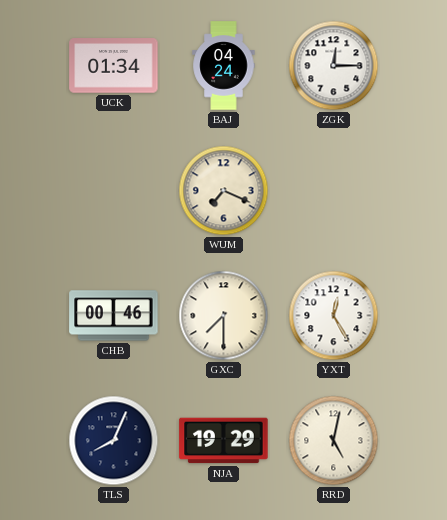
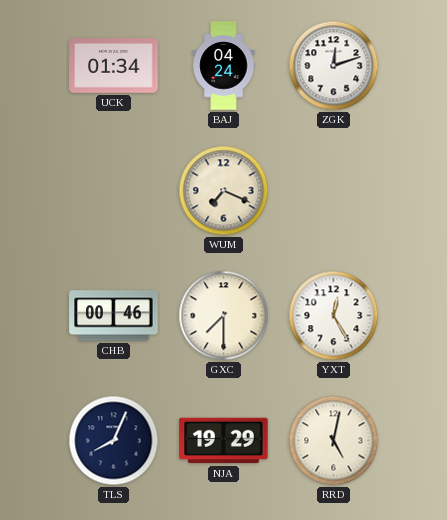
ZGK: 12:15 -> 12:12 (334, 66)
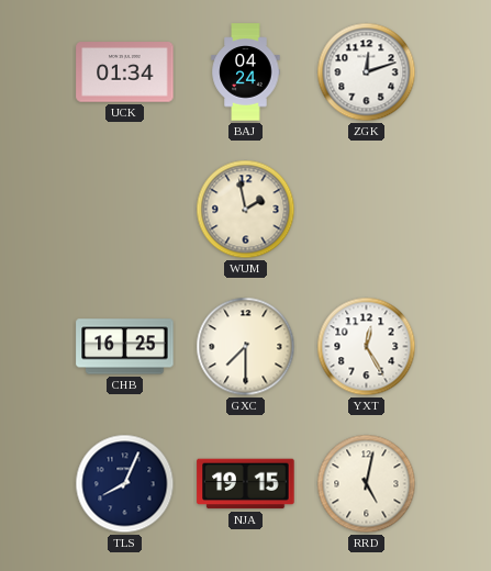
WUM: 7:19 -> 1:58 (246, 210)
CHB: 00:46 -> 16:25 (125, 347)
NJA: 19:29 -> 19:15 (246, 484)
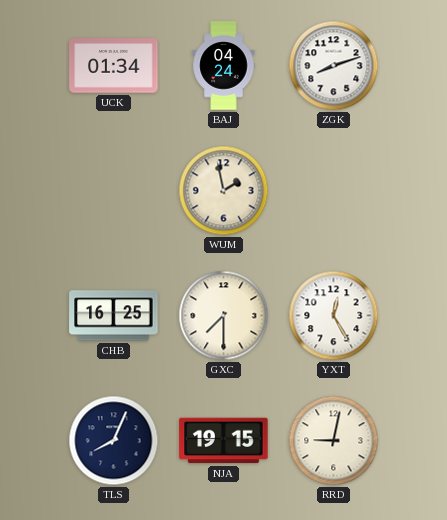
ZGK: 12:12 -> 8:12 (334, 66)
RRD: 5:02 -> 9:02 (334, 441)
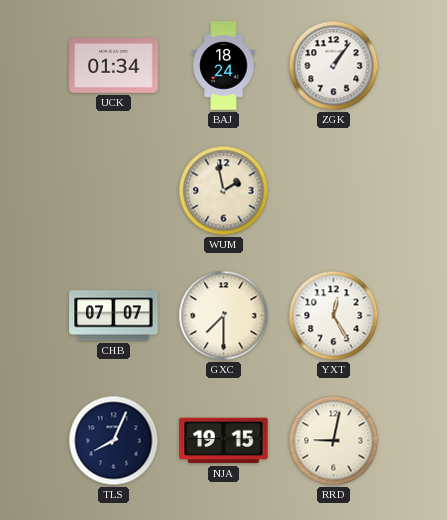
BAJ: 04:24 -> 18:24 (224, 66)
ZGK: 8:12 -> 1:06 (334, 66)
CHB: 16:25 -> 07:07 (114, 316)
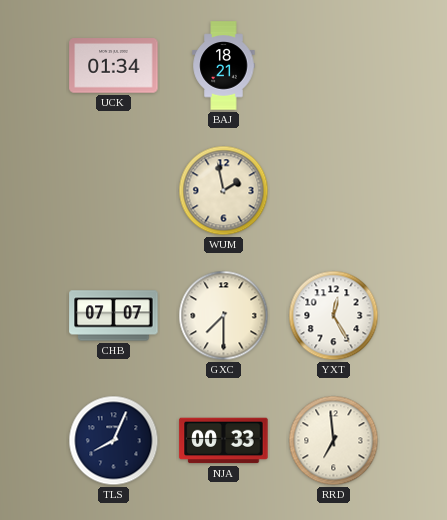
BAJ: 18:24 -> 18:21 (224, 66)
ZGK: 1:06 -> none (334, 66)
NJA: 19:15 -> 00:33 (224, 441)
RRD: 9:02 -> 6:59 (334, 441)
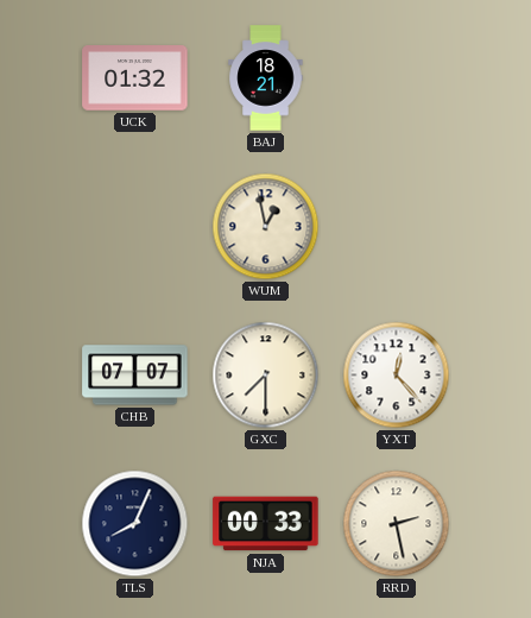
UCK: 01:34 -> 01:32 (135, 78)
WUM: 1:58 -> 12:58 (266, 227)
YXT: 12:25 -> 12:23 (397, 376)
RRD: 6:59 -> 2:28 (397, 524)
